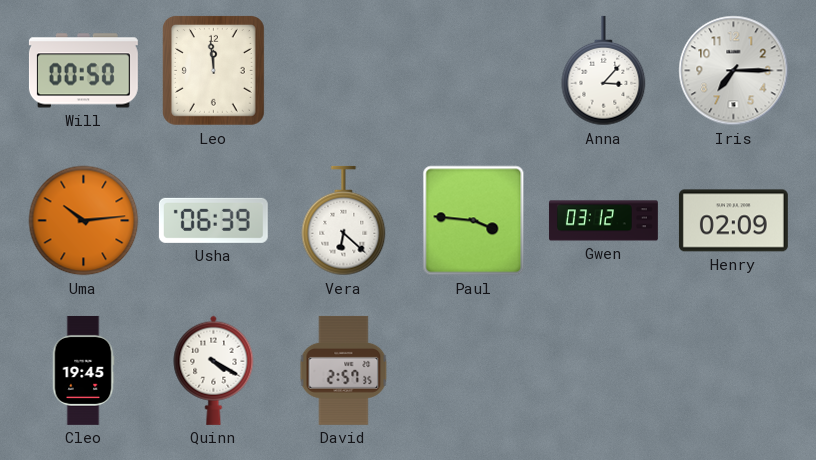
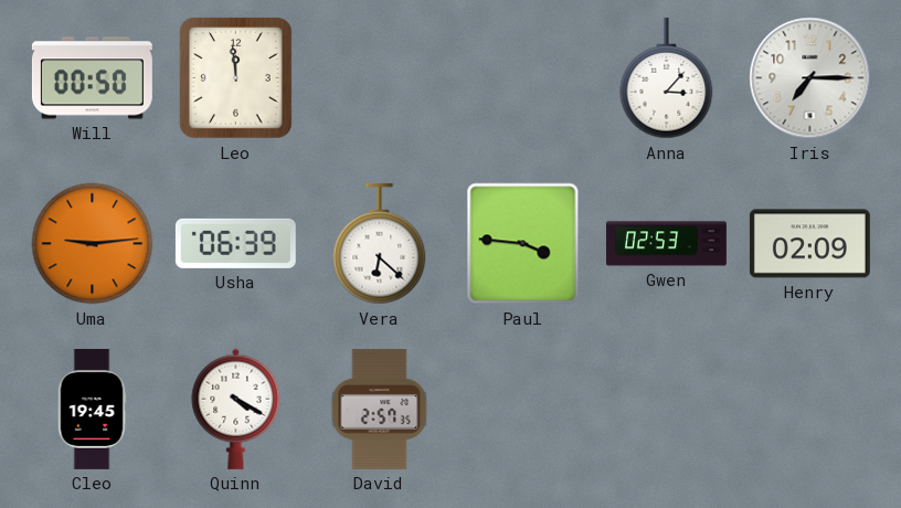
Uma: 10:14 -> 9:14 (93, 244)
Gwen: 03:12 -> 02:53 (666, 244)
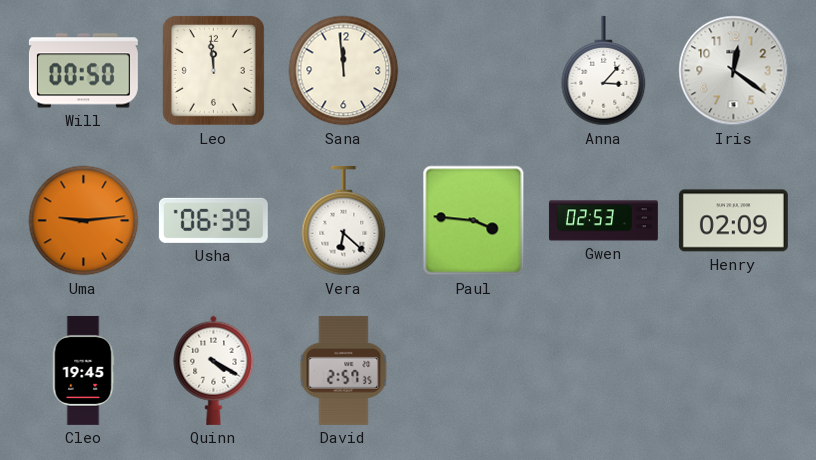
Sana: none -> 11:59 (344, 71)
Iris: 7:15 -> 12:21 (734, 71)
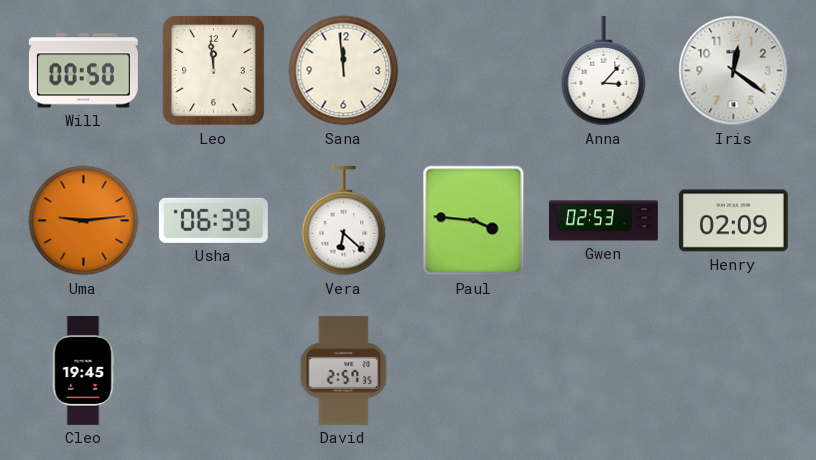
Quinn: 4:20 -> none (214, 370)
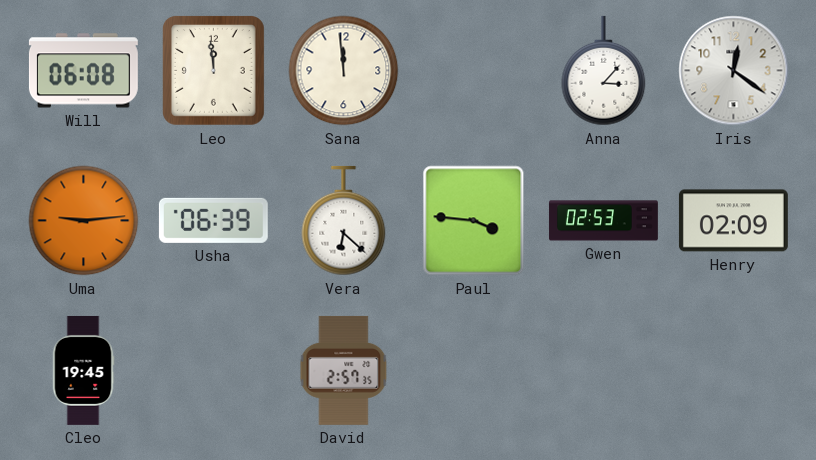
Will: 00:50 -> 06:08 (83, 71)
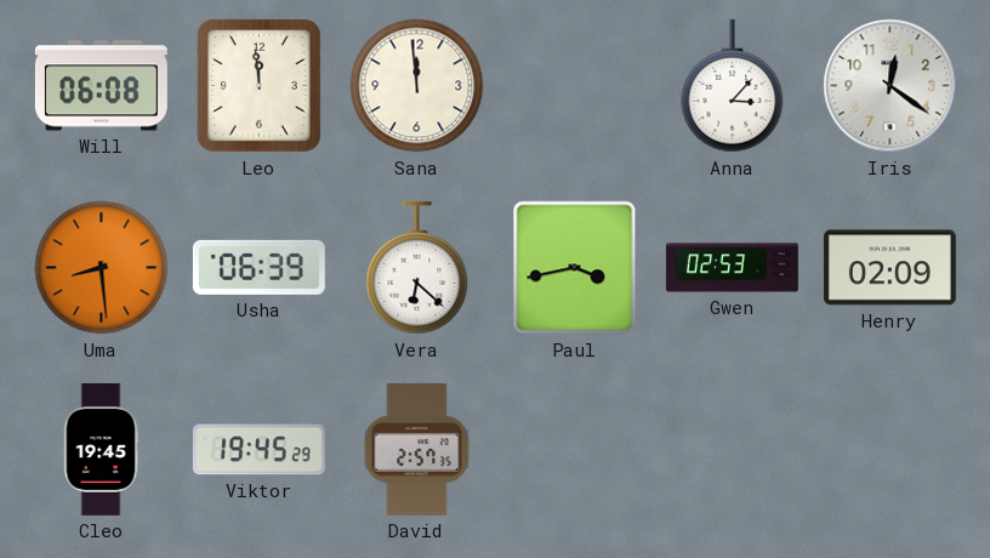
Uma: 9:14 -> 8:29 (102, 268)
Paul: 3:46 -> 3:43 (575, 268)
Viktor: none -> 19:45 (258, 450)
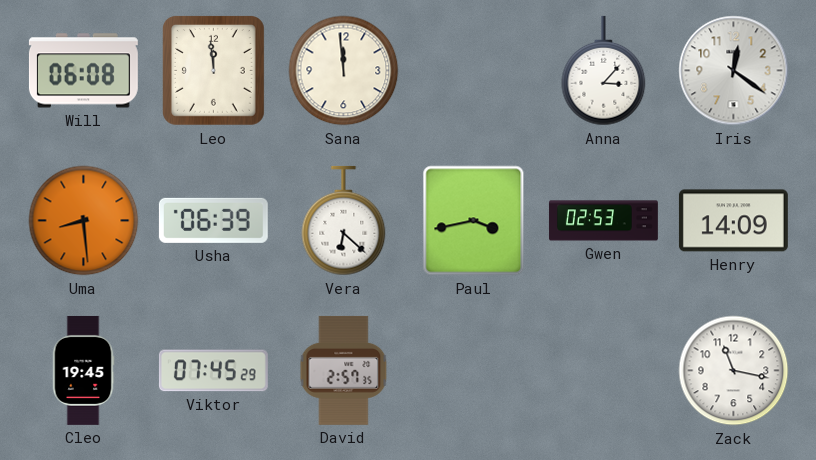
Henry: 02:09 -> 14:09 (733, 221)
Viktor: 19:45 -> 07:45 (213, 371)
Zack: none -> 11:17 (734, 371)
